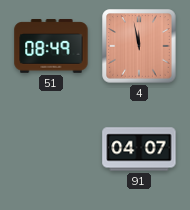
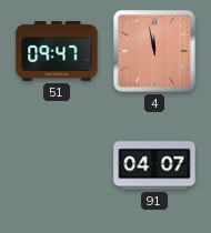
51: 08:49 -> 09:47 (57, 51)
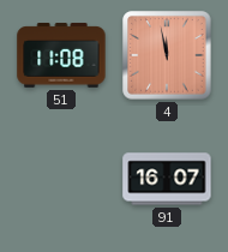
51: 09:47 -> 11:08 (61, 55)
91: 04:07 -> 16:07 (167, 179)
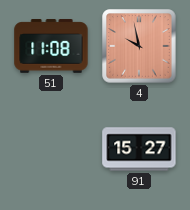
4: 11:58 -> 9:58 (139, 46)
91: 16:07 -> 15:27 (139, 149)
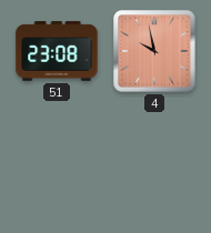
51: 11:08 -> 23:08 (57, 51)
91: 15:27 -> none (139, 149)
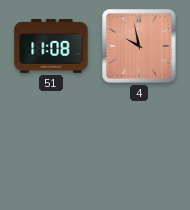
51: 23:08 -> 11:08 (51, 46)
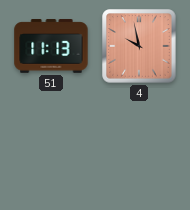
51: 11:08 -> 11:13 (51, 46)
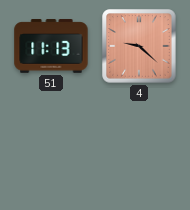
4: 9:58 -> 9:22 (139, 46)
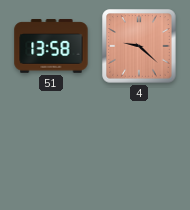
51: 11:13 -> 13:58 (51, 46)
